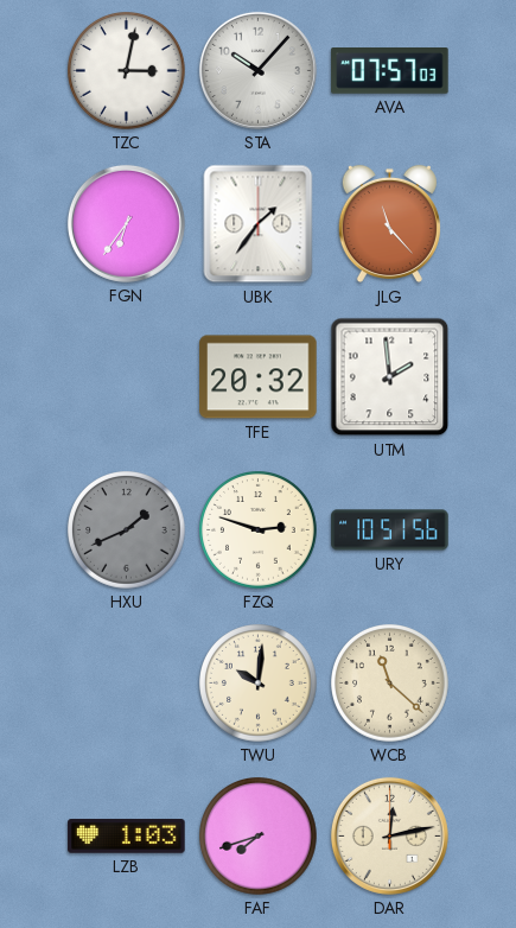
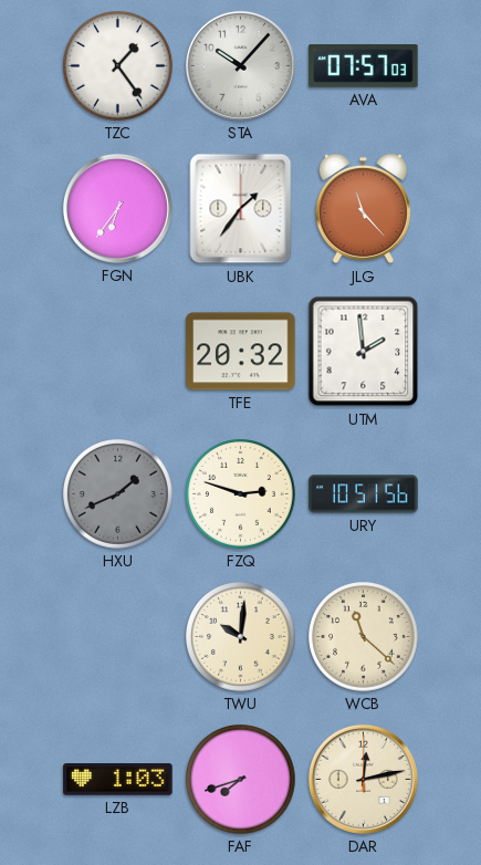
TZC: 3:02 -> 1:24 (118, 66)
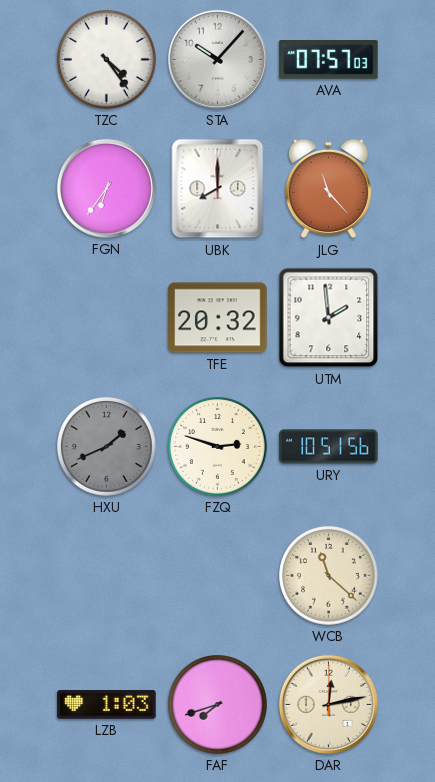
TZC: 1:24 -> 4:24 (107, 60)
UBK: 1:36 -> 8:00 (218, 189)
TWU: 10:01 -> none (241, 637)
